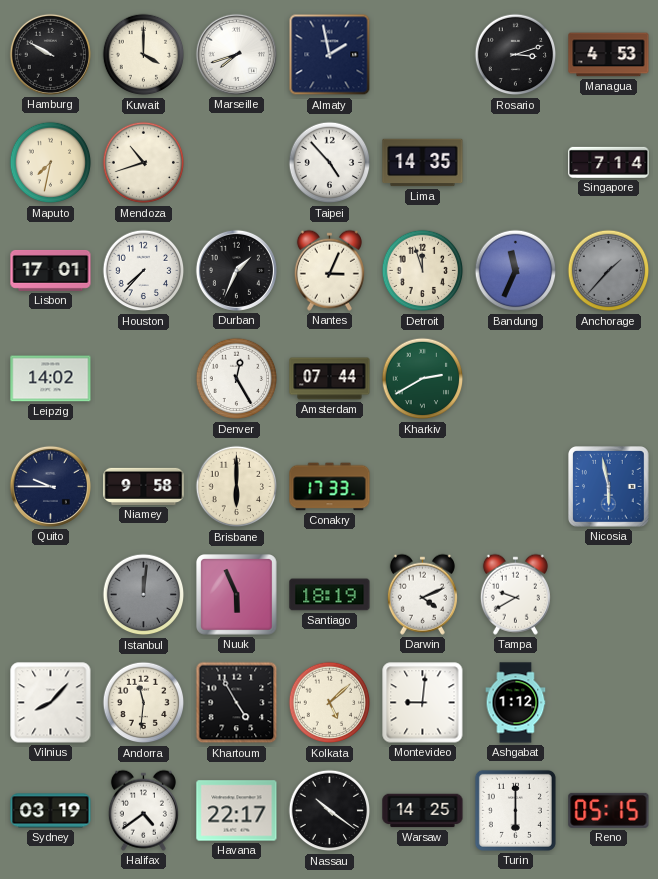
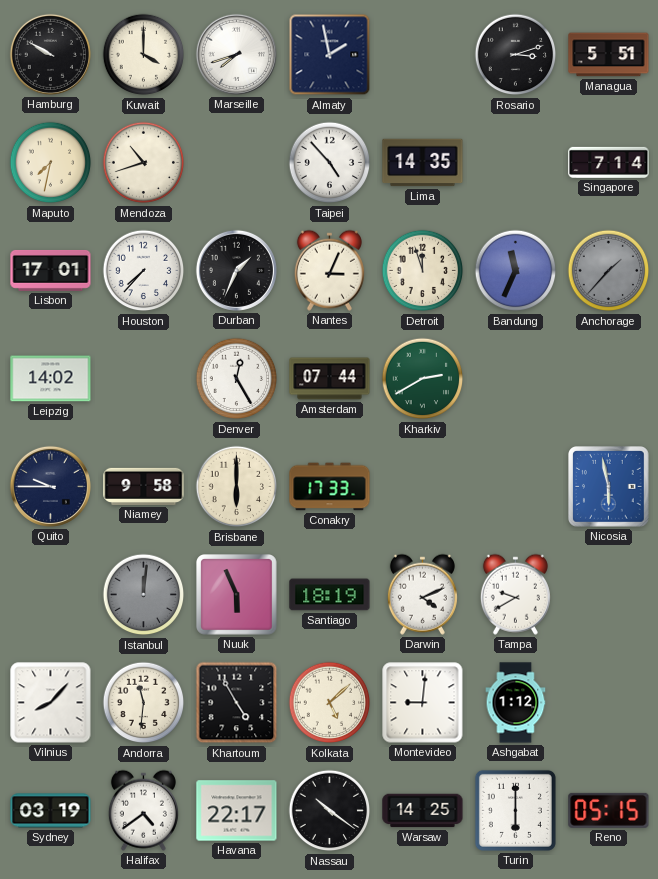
Managua: 4:53 -> 5:51 (609, 55)
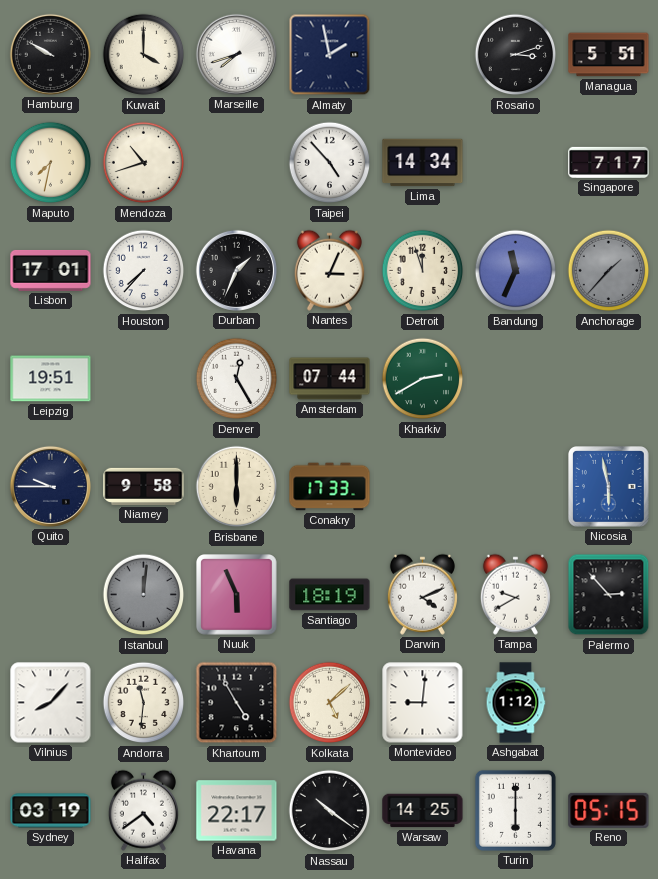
Lima: 14:35 -> 14:34 (423, 163)
Singapore: 7:14 -> 7:17 (609, 162)
Leipzig: 14:02 -> 19:51 (51, 379)
Palermo: none -> 2:53 (609, 595)
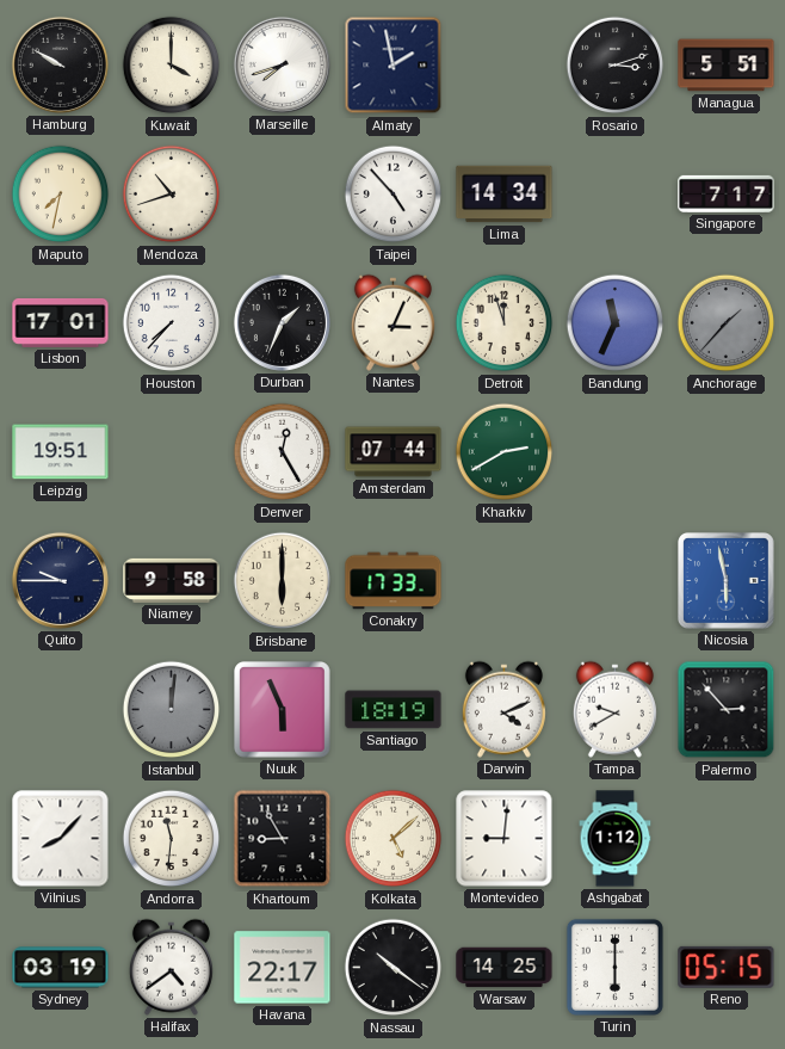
Khartoum: 4:55 -> 8:55 (283, 839)
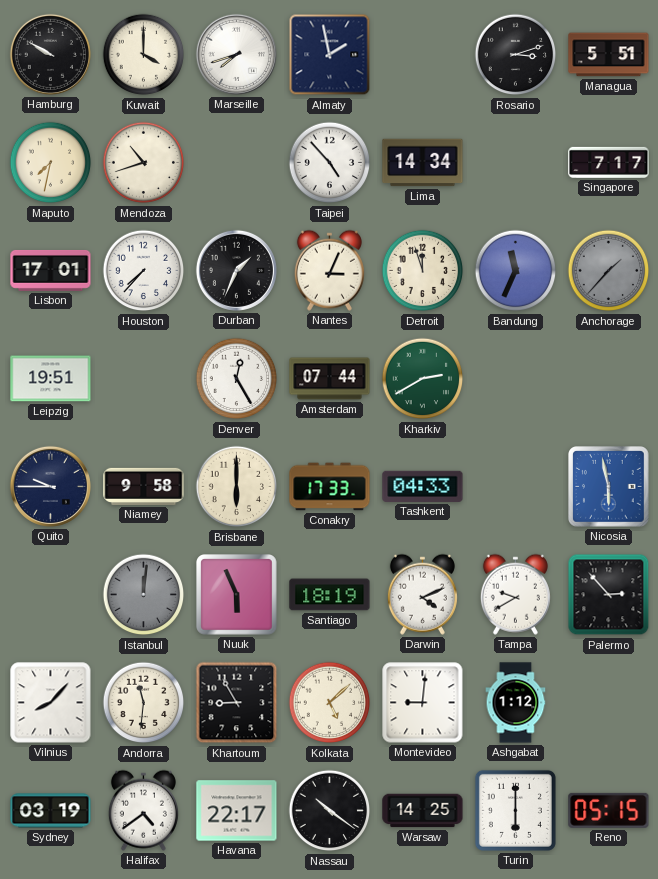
Tashkent: none -> 04:33 (423, 486)
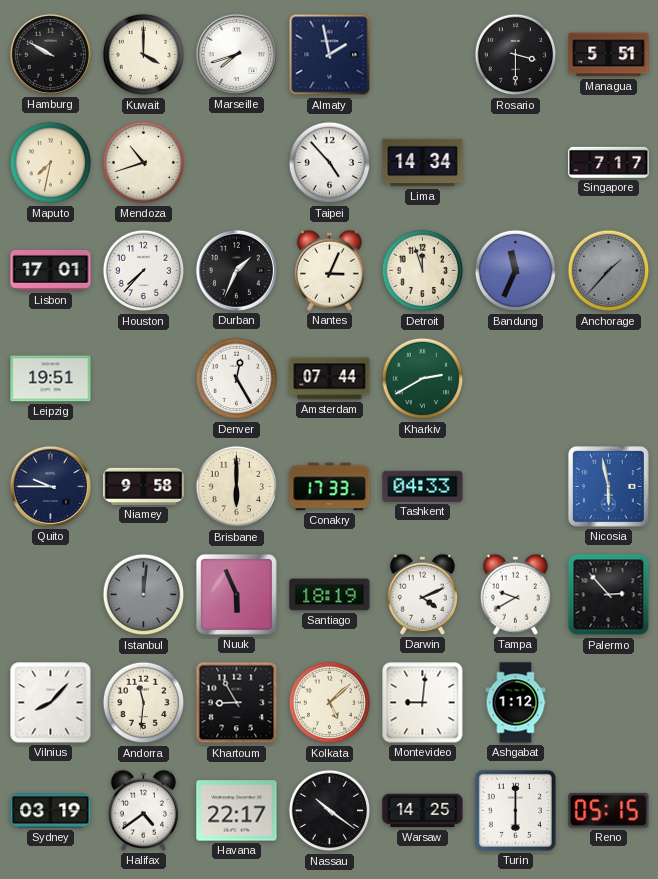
Rosario: 3:12 -> 3:30 (516, 55)
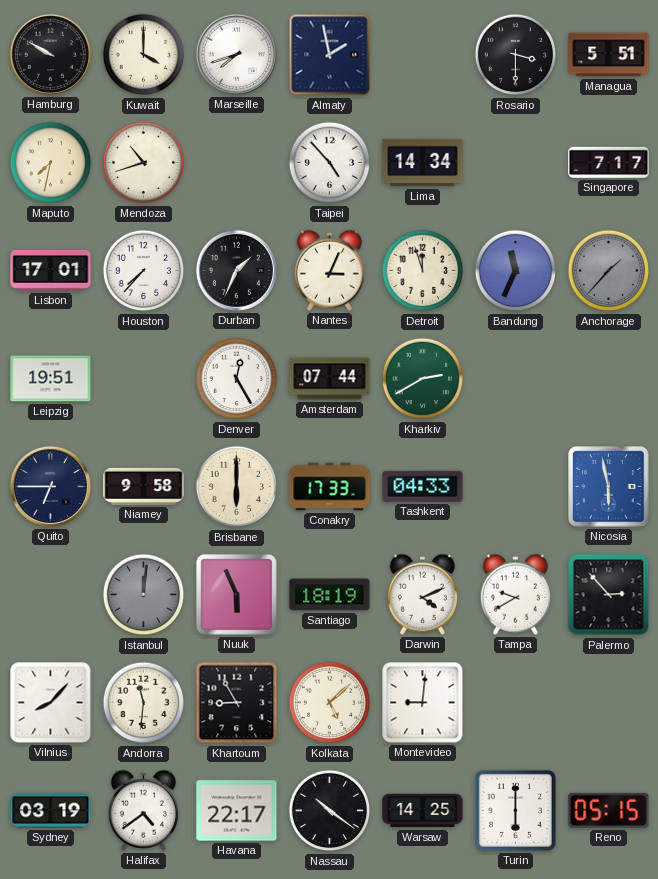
Quito: 9:45 -> 6:45 (50, 486)
Ashgabat: 1:12 -> none (516, 703)
